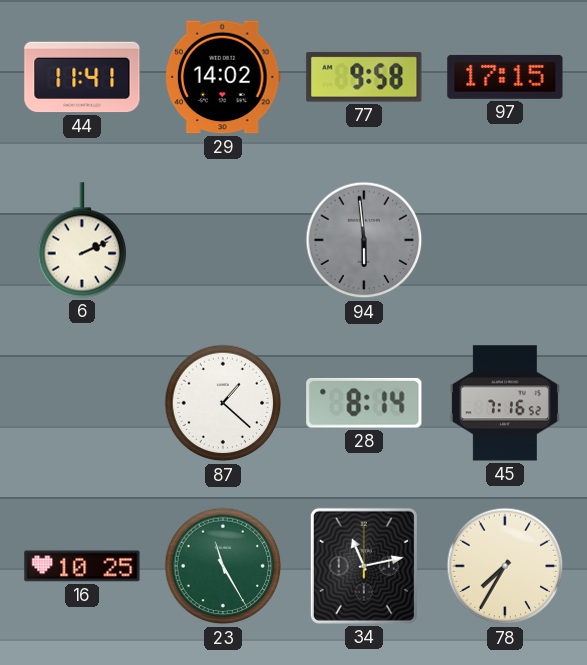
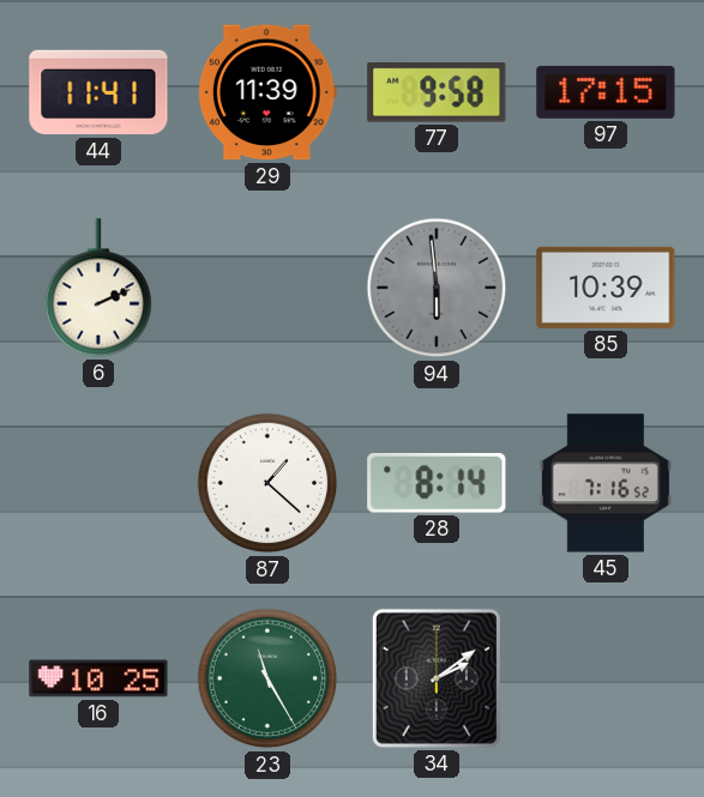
29: 14:02 -> 11:39 (267, 92)
85: none -> 10:39 (606, 288)
34: 11:13 -> 2:09 (437, 678)
78: 7:35 -> none (505, 566)
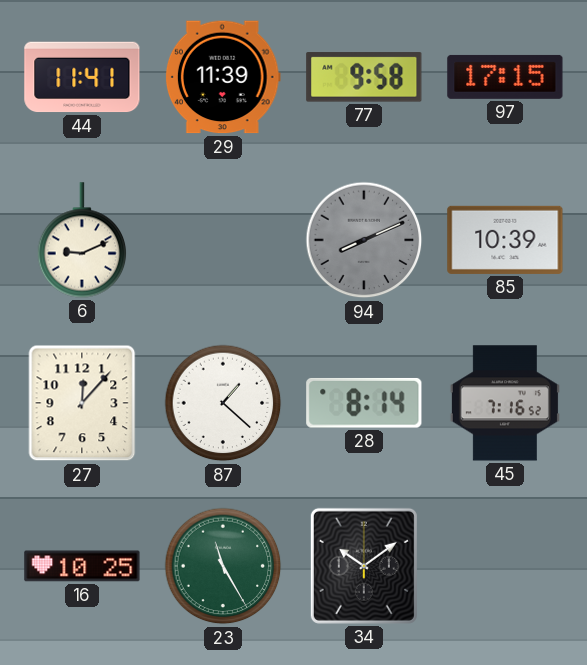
6: 2:11 -> 9:11 (82, 240)
94: 5:59 -> 8:11 (364, 240)
27: none -> 12:07 (82, 403)
34: 2:09 -> 10:09 (364, 566)
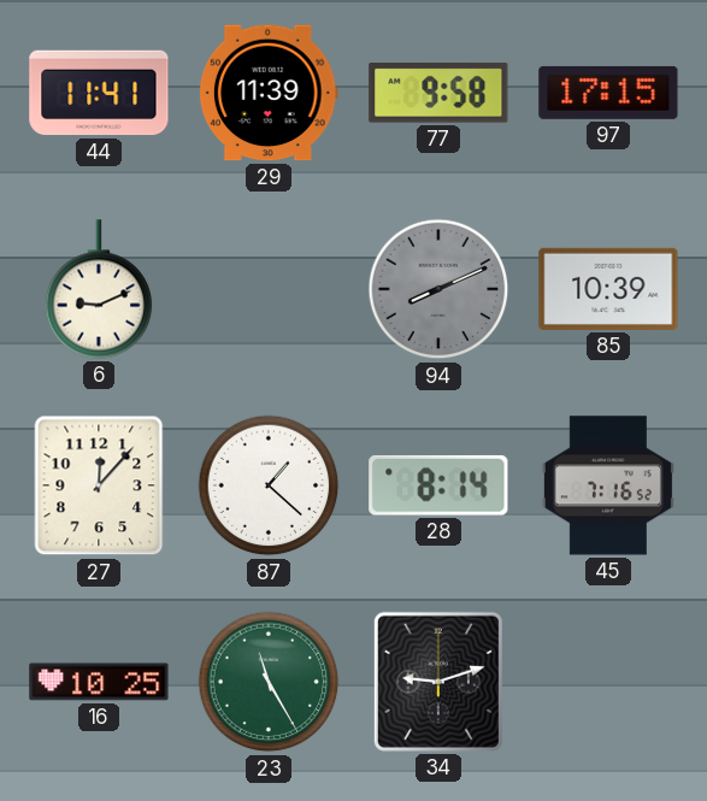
34: 10:09 -> 9:12 (438, 682)
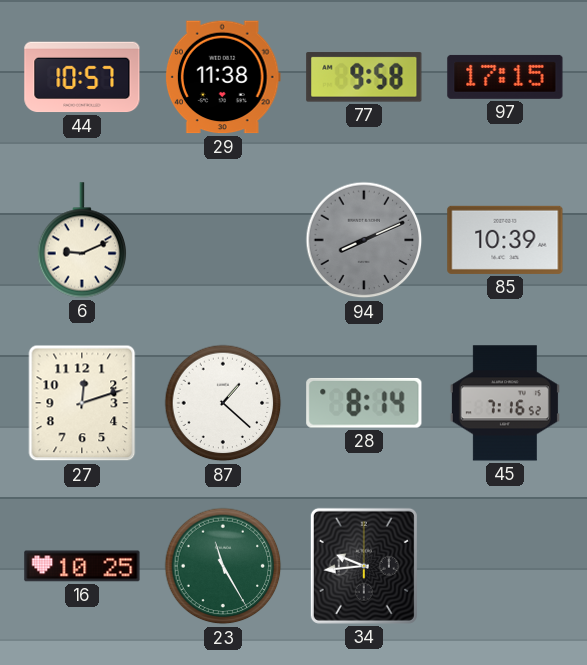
44: 11:41 -> 10:57 (82, 77)
29: 11:39 -> 11:38 (223, 77)
27: 12:07 -> 12:12 (82, 403)
34: 9:12 -> 9:44 (364, 566)
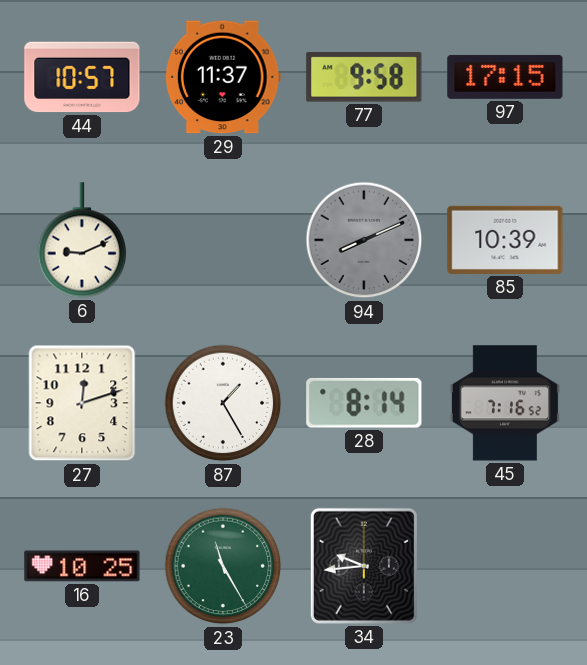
29: 11:38 -> 11:37 (223, 77)
87: 1:22 -> 1:25 (223, 403)
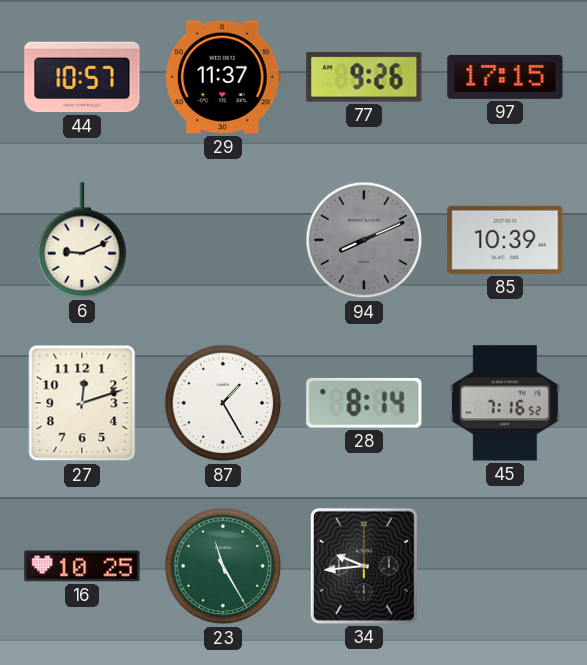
77: 9:58 -> 9:26 (364, 78)
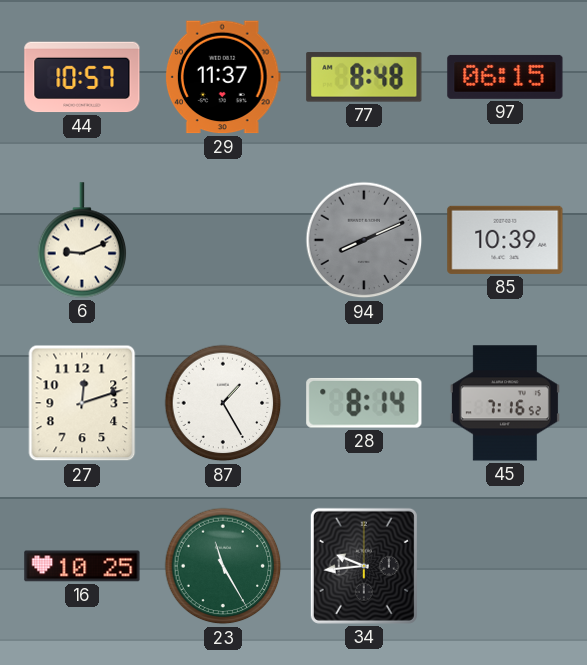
77: 9:26 -> 8:48 (364, 78)
97: 17:15 -> 06:15 (505, 77)
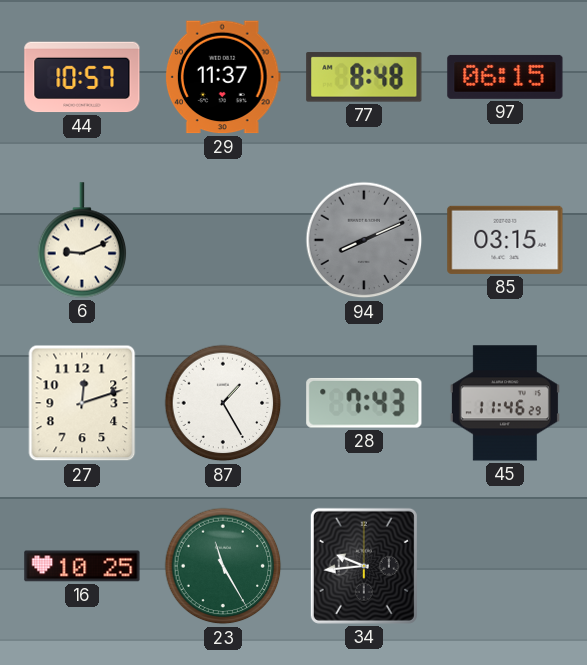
85: 10:39 -> 03:15 (505, 240)
28: 8:14 -> 7:43 (364, 403)
45: 7:16 -> 11:46 (505, 403)
